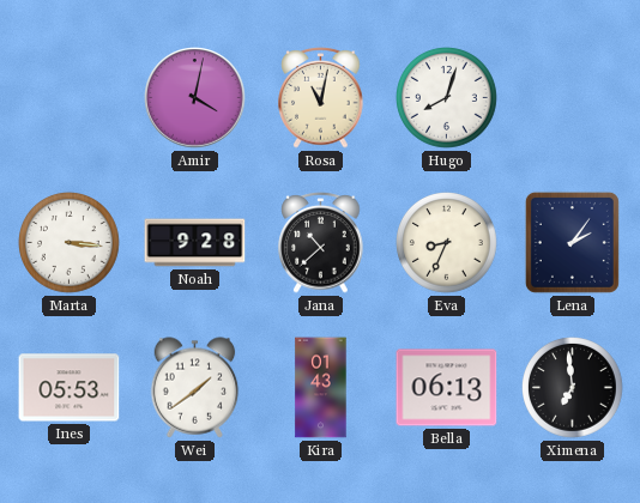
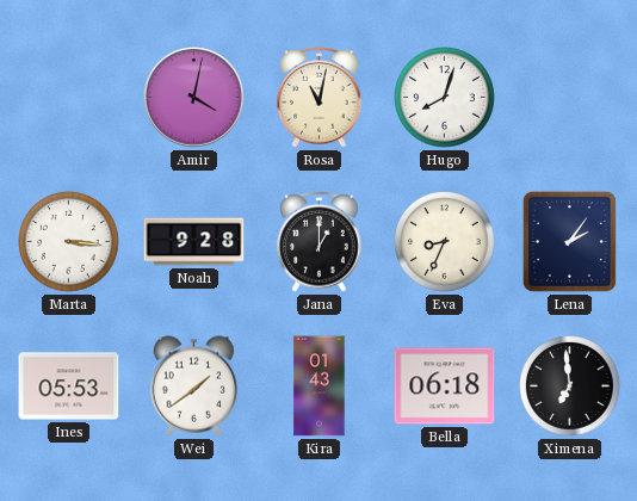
Jana: 10:38 -> 1:00 (320, 242)
Bella: 06:13 -> 06:18 (445, 386)
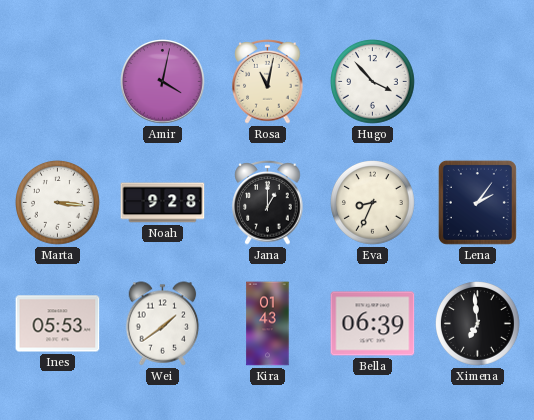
Hugo: 8:03 -> 3:53 (373, 82)
Bella: 06:18 -> 06:39 (373, 324)
